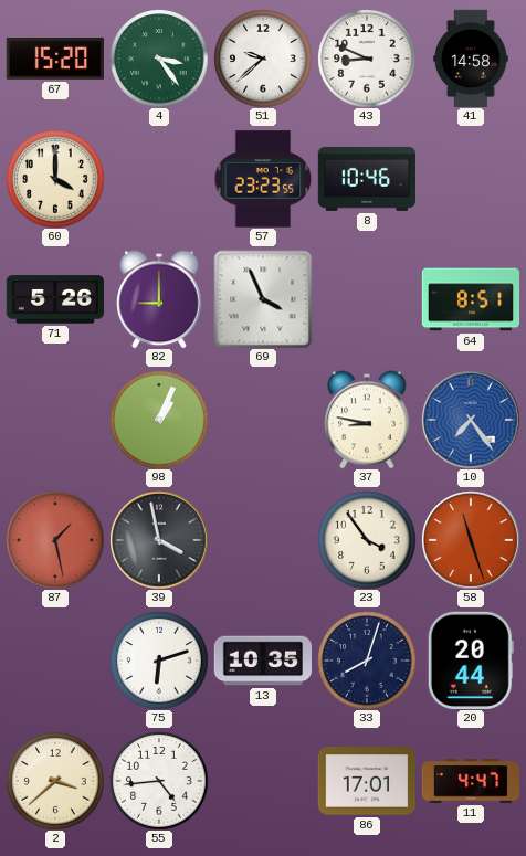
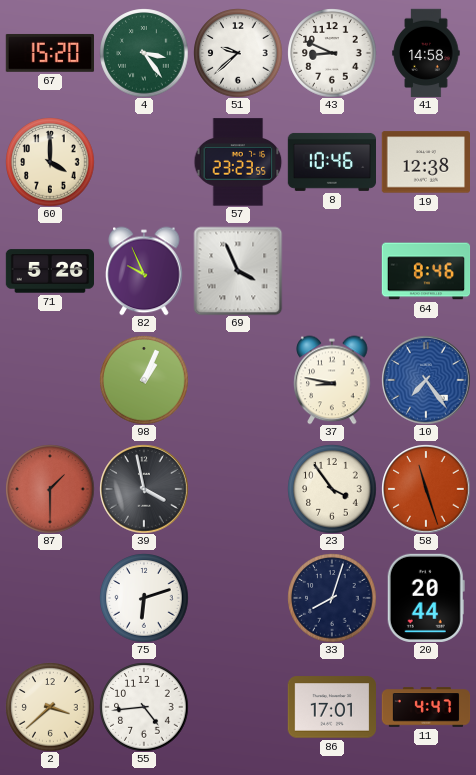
19: none -> 12:38 (425, 162)
82: 9:00 -> 9:56 (144, 271)
64: 8:51 -> 8:46 (426, 271)
87: 1:28 -> 1:30 (50, 489)
13: 10:35 -> none (262, 661)
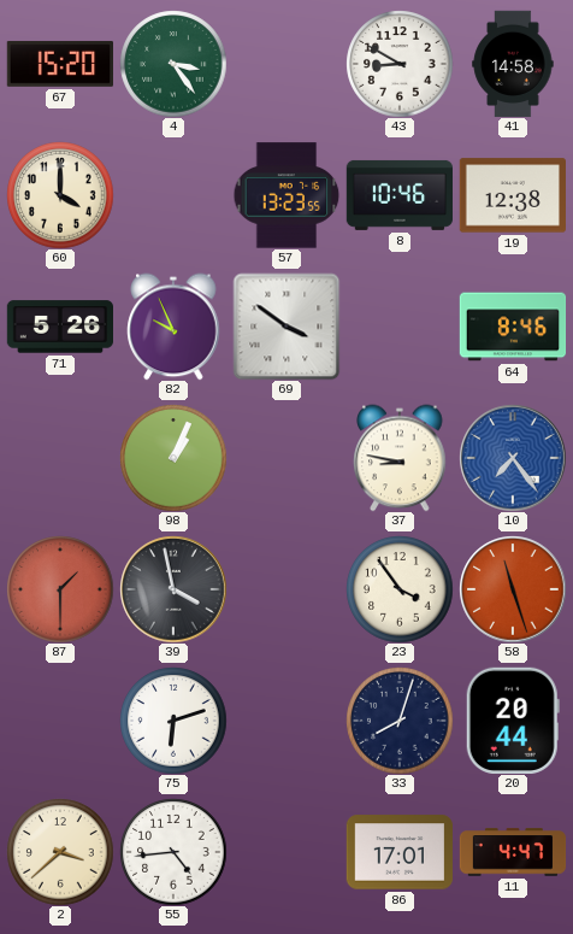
51: 9:38 -> none (238, 53)
43: 8:49 -> 8:50 (400, 64)
57: 23:23 -> 13:23 (286, 195)
69: 3:56 -> 3:51 (286, 327)
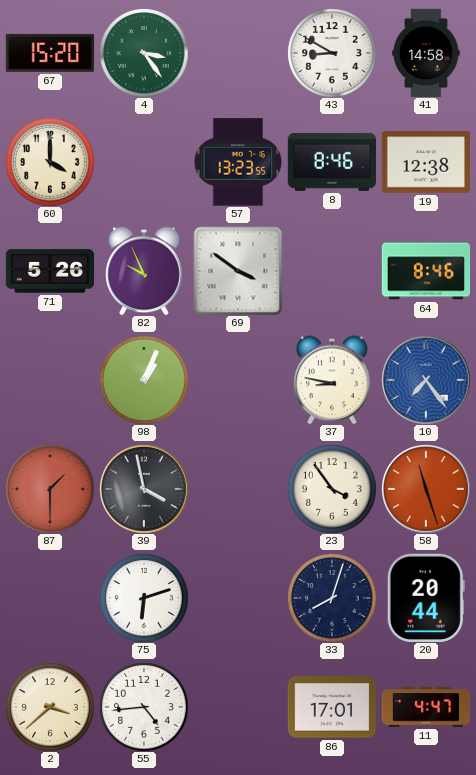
8: 10:46 -> 8:46 (331, 162)
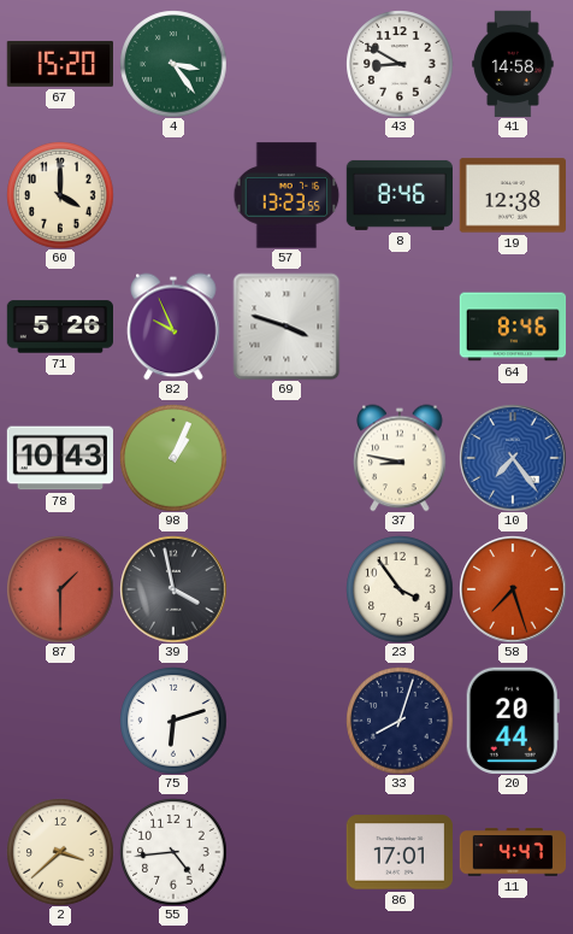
69: 3:51 -> 3:48 (286, 327)
78: none -> 10:43 (59, 458)
58: 11:27 -> 7:27 (513, 589)
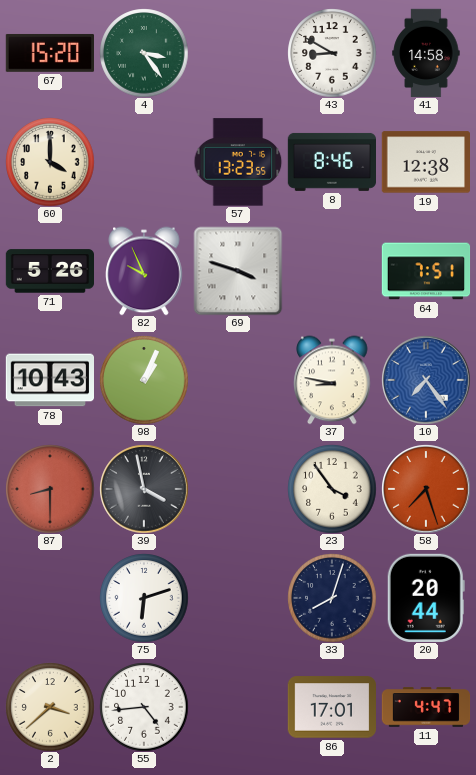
64: 8:46 -> 7:51 (426, 271)
87: 1:30 -> 8:30 (50, 489)
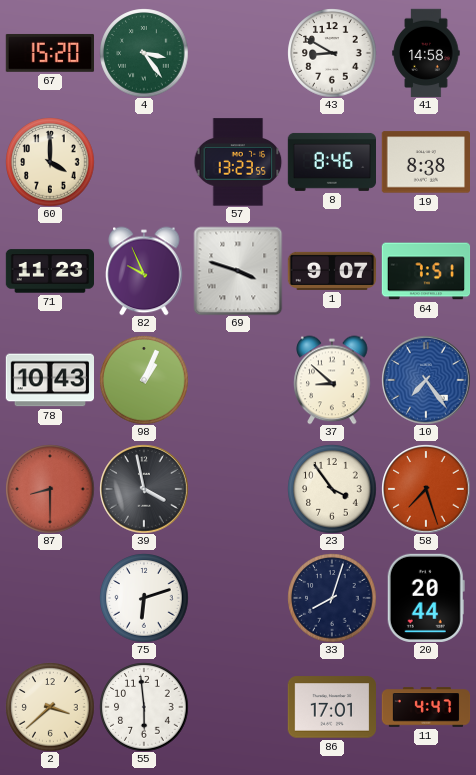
19: 12:38 -> 8:38 (425, 162)
71: 5:26 -> 11:23 (49, 271)
1: none -> 9:07 (332, 271)
37: 8:47 -> 8:52 (332, 380)
55: 4:44 -> 5:59 (144, 707)
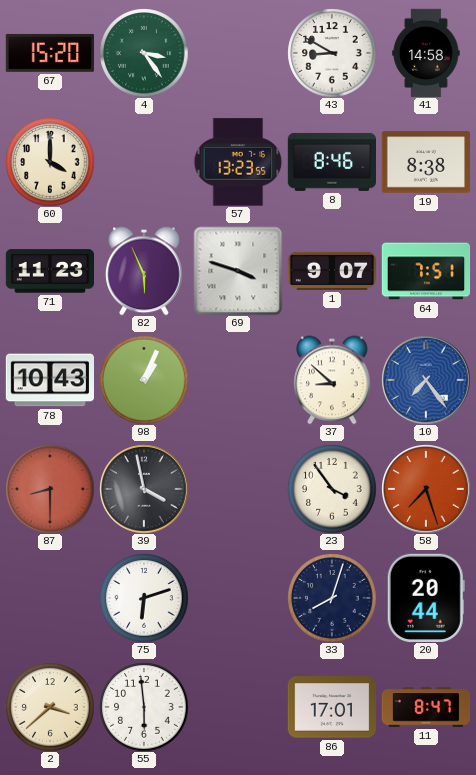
82: 9:56 -> 5:56 (144, 271)
11: 4:47 -> 8:47 (426, 707)
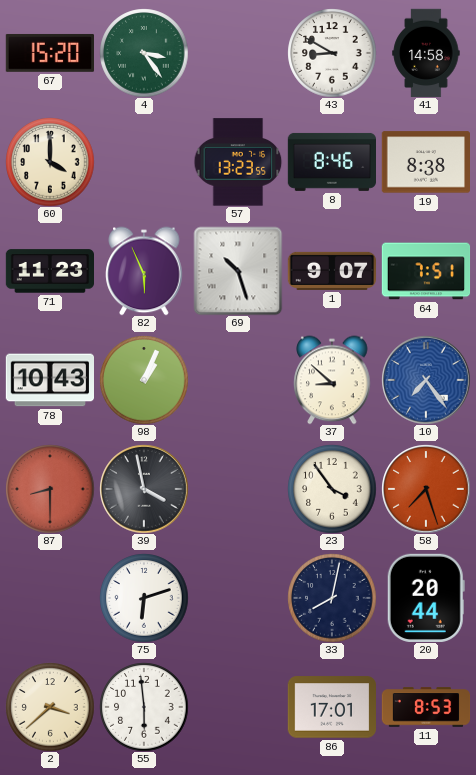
69: 3:48 -> 10:27 (238, 271)
33: 8:03 -> 8:02 (332, 598)
11: 8:47 -> 8:53 (426, 707)
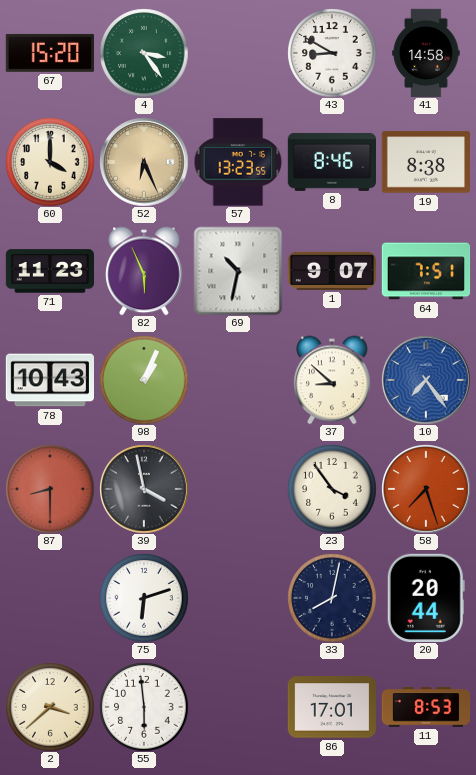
52: none -> 6:26 (144, 162)
69: 10:27 -> 10:32 (238, 271)
